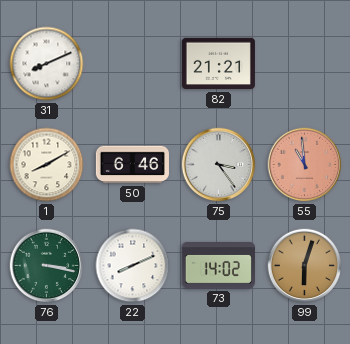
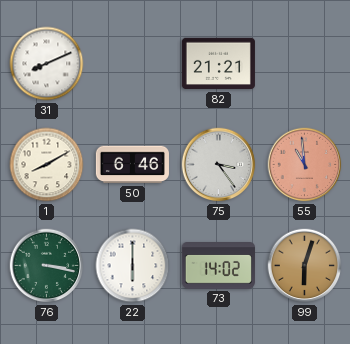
22: 8:11 -> 6:00 (133, 266)
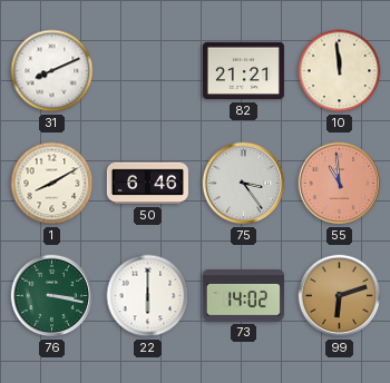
10: none -> 11:59 (340, 71)
99: 6:03 -> 6:12 (340, 296)
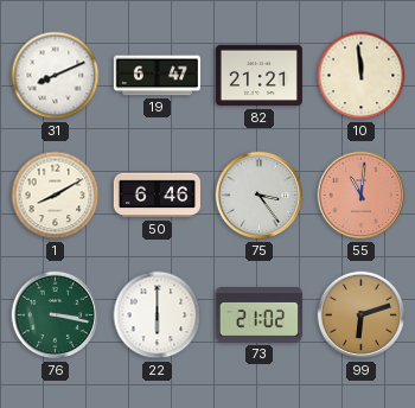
19: none -> 6:47 (157, 76)
55: 10:59 -> 11:01 (362, 196)
73: 14:02 -> 21:02 (258, 315)
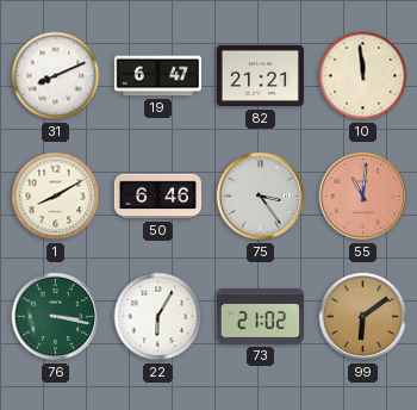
22: 6:00 -> 6:05 (158, 317)
99: 6:12 -> 6:09 (363, 317)
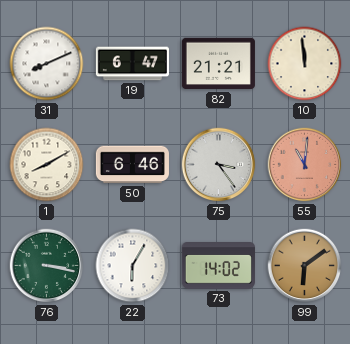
73: 21:02 -> 14:02 (218, 266)
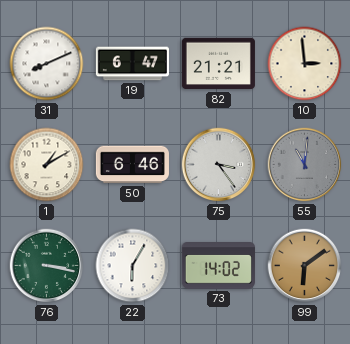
10: 11:59 -> 2:59 (305, 64)
1: 8:10 -> 1:10 (47, 165)
55 dial: salmon -> grey (305, 165)
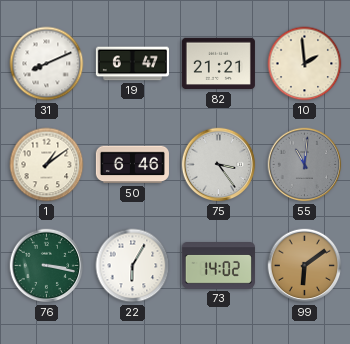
10: 2:59 -> 1:59 (305, 64)
1: 1:10 -> 1:09 (47, 165)
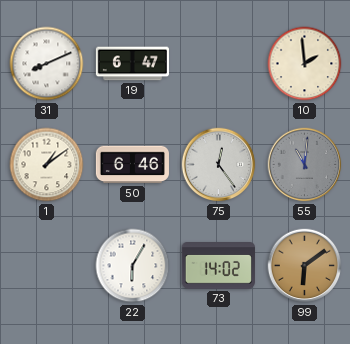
82: 21:21 -> none (218, 64)
75: 3:24 -> 12:24 (219, 165)
76: 3:17 -> none (47, 266)
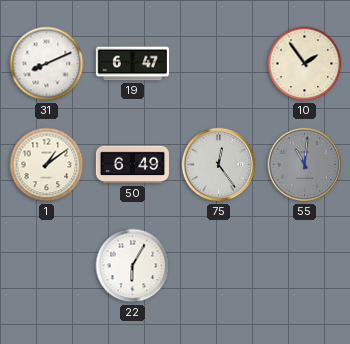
10: 1:59 -> 1:54 (305, 64)
50: 6:46 -> 6:49 (132, 165)
73: 14:02 -> none (218, 266)
99: 6:09 -> none (305, 266)
